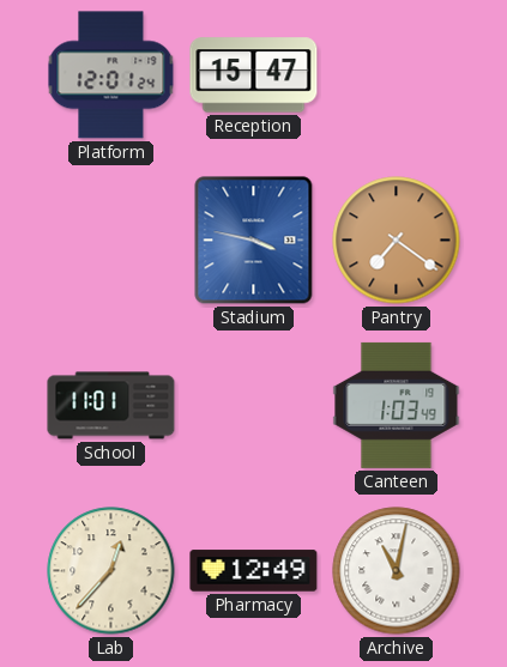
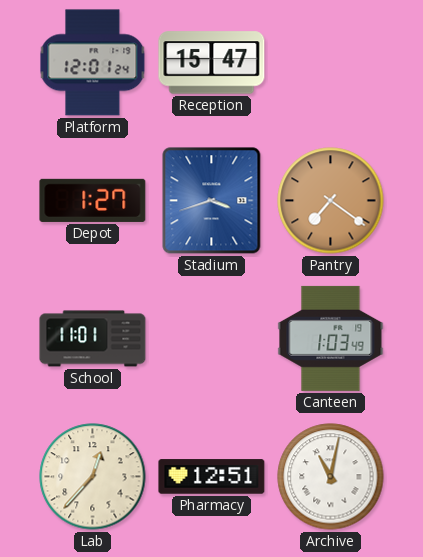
Depot: none -> 1:27 (93, 200)
Stadium: 3:47 -> 3:42 (212, 201)
Pharmacy: 12:49 -> 12:51 (212, 477)
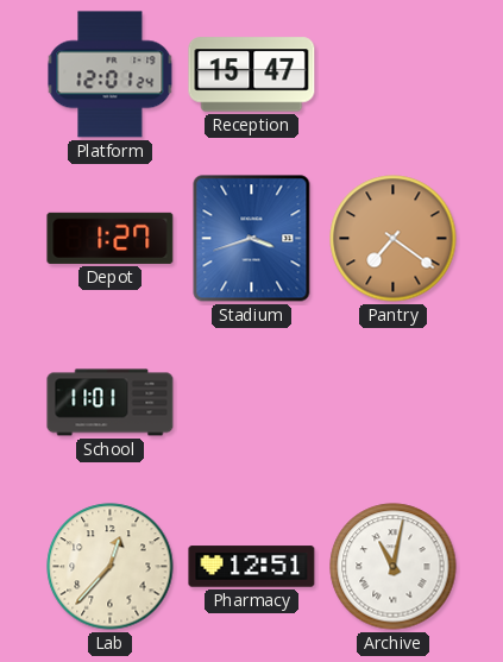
Canteen: 1:03 -> none (331, 338)
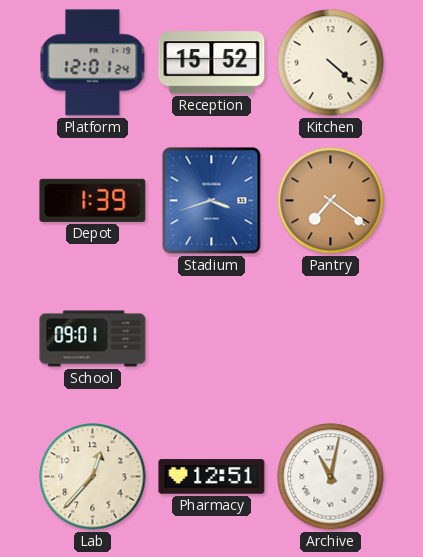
Reception: 15:47 -> 15:52 (212, 63)
Kitchen: none -> 4:22 (331, 63)
Depot: 1:27 -> 1:39 (93, 200)
School: 11:01 -> 09:01 (93, 339)
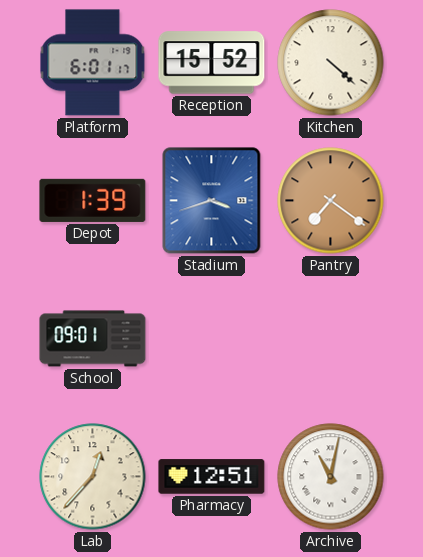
Platform: 12:01 -> 6:01 (93, 63)
